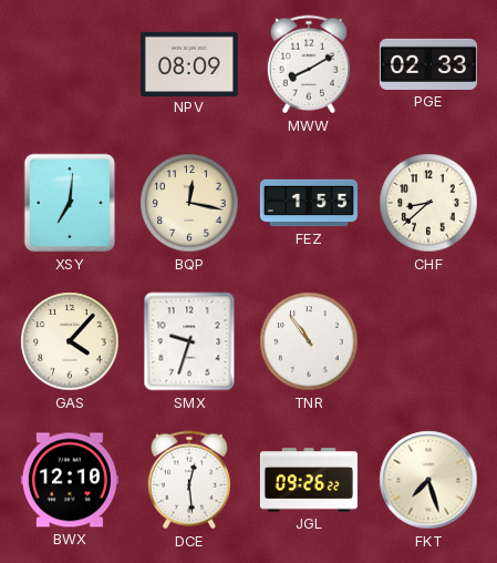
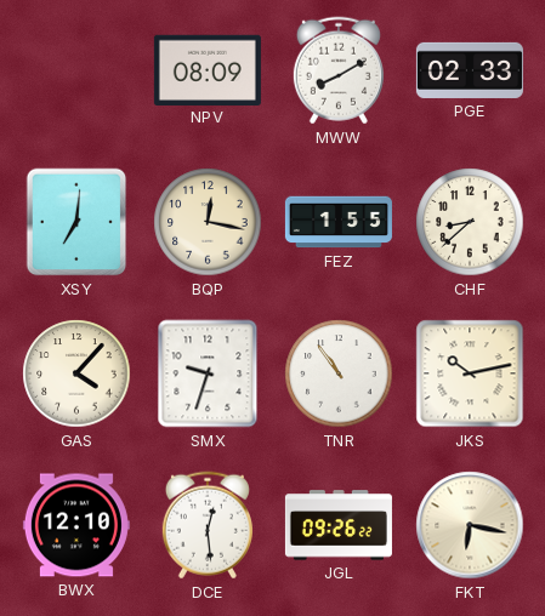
JKS: none -> 10:13 (470, 373)
FKT: 7:27 -> 6:17 (470, 525)
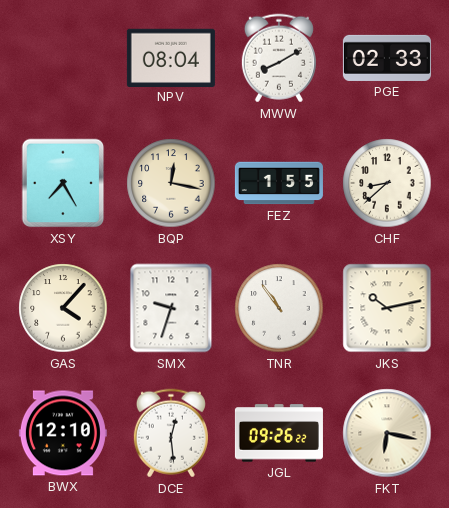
NPV: 08:09 -> 08:04 (171, 57)
XSY: 7:01 -> 7:25 (63, 183)
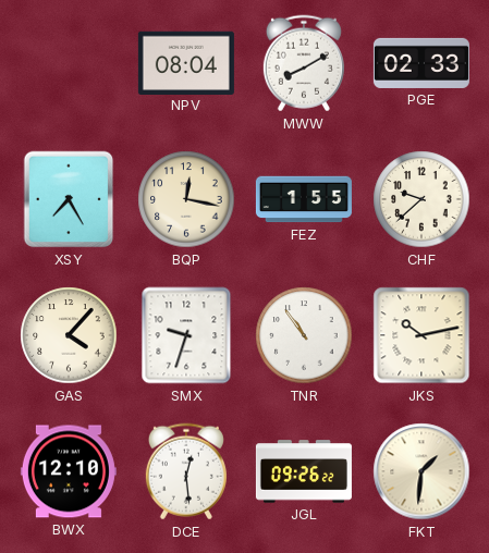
CHF: 8:38 -> 9:38 (421, 199)
FKT: 6:17 -> 1:31 (421, 471)
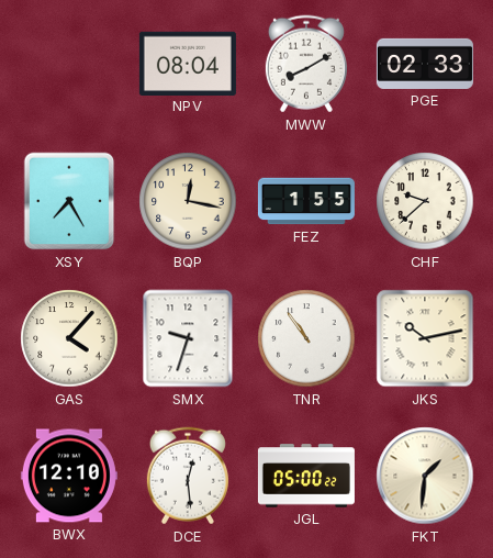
JGL: 09:26 -> 05:00 (306, 476)
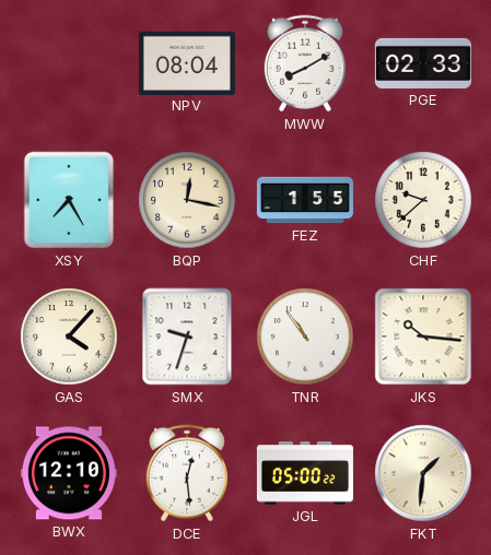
JKS: 10:13 -> 10:16 (423, 336)
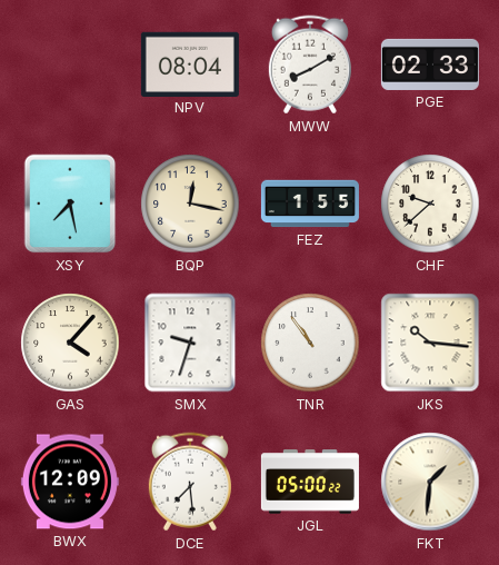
XSY: 7:25 -> 7:28 (70, 204)
BWX: 12:10 -> 12:09 (70, 482)
DCE: 12:29 -> 7:29 (190, 482)
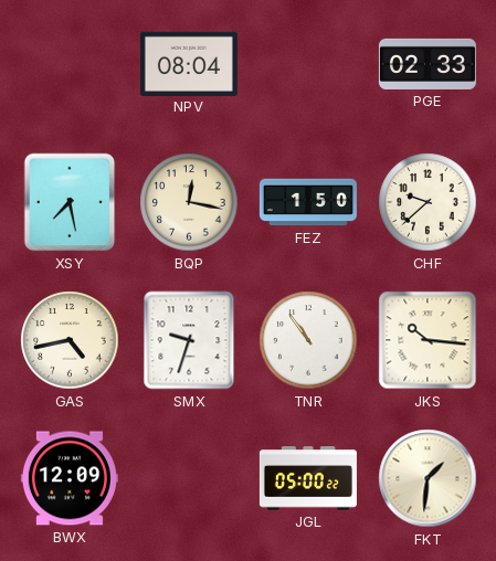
MWW: 8:10 -> none (310, 65)
FEZ: 1:55 -> 1:50 (308, 202)
GAS: 4:07 -> 4:43 (70, 340)
DCE: 7:29 -> none (190, 482)
